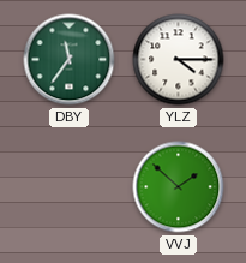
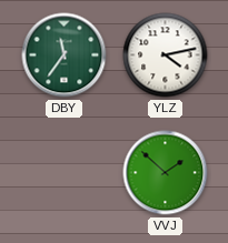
YLZ: 4:15 -> 4:13 (166, 55)
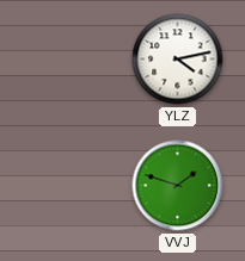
DBY: 11:36 -> none (65, 55)
VVJ: 1:52 -> 1:48 (178, 186)
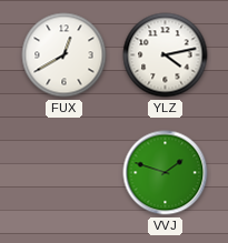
FUX: none -> 12:40 (65, 55)
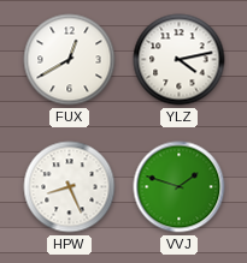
HPW: none -> 8:26 (70, 187)
